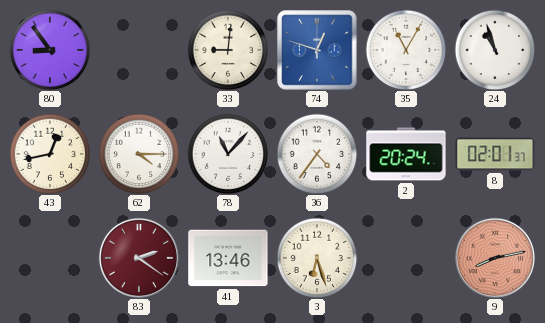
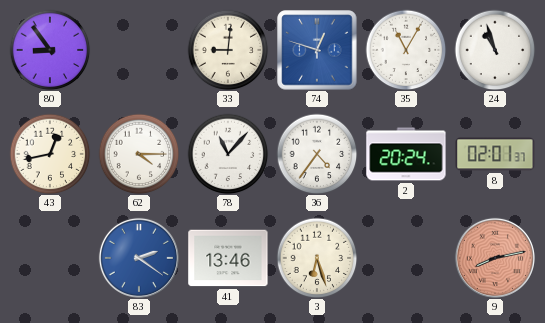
83 dial: burgundy -> blue (139, 258)
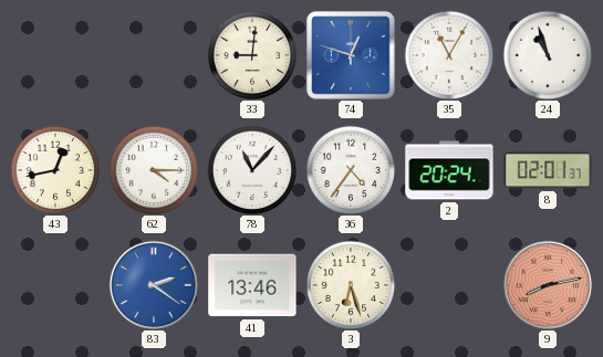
80: 8:54 -> none (50, 50)
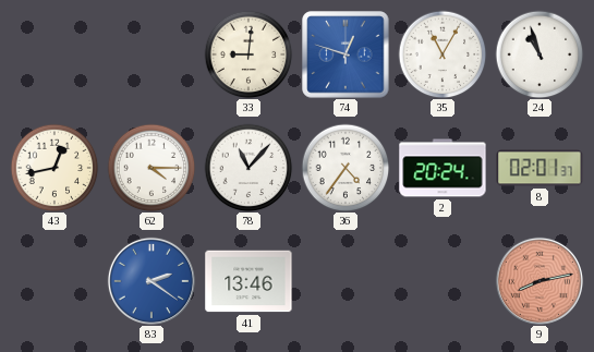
3: 6:27 -> none (351, 285)
